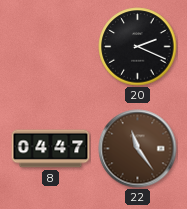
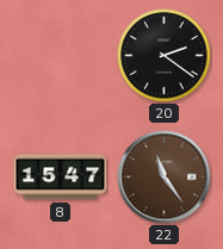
20: 2:19 -> 2:21 (165, 56)
8: 04:47 -> 15:47 (61, 178)
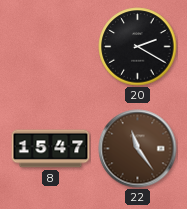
20: 2:21 -> 2:20 (138, 47)
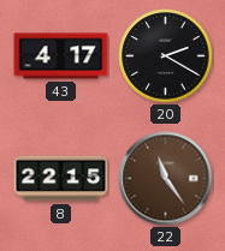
43: none -> 4:17 (61, 56)
8: 15:47 -> 22:15 (61, 179)
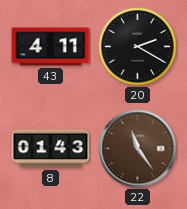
43: 4:17 -> 4:11 (51, 47)
8: 22:15 -> 01:43 (51, 149)
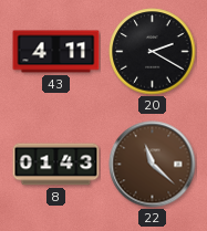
22: 11:24 -> 11:22 (153, 165)
